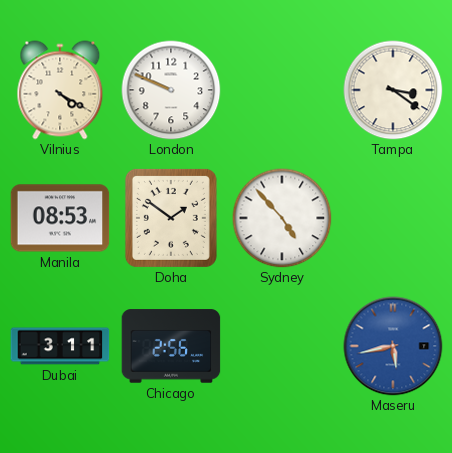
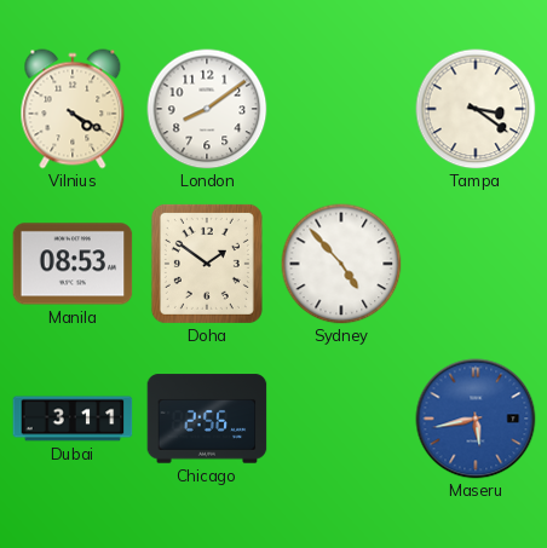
London: 9:49 -> 8:09 (207, 109)
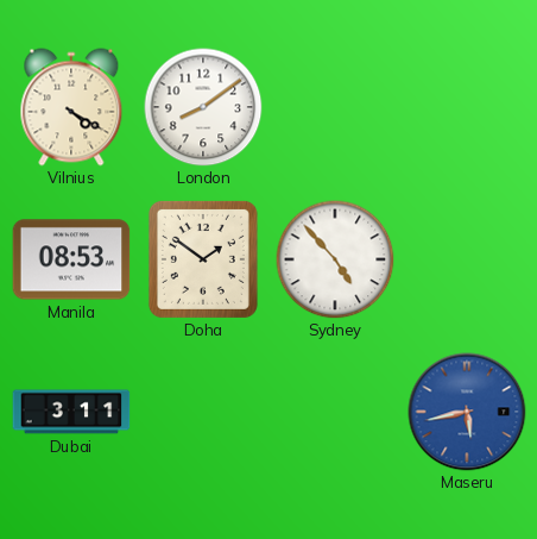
Tampa: 3:21 -> none (476, 109)
Chicago: 2:56 -> none (207, 419)
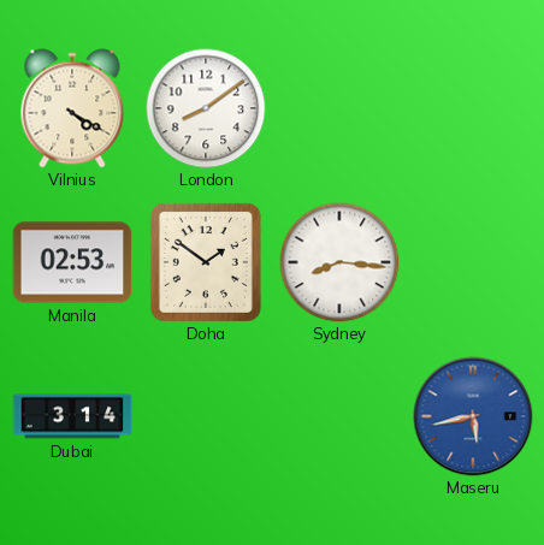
Manila: 08:53 -> 02:53 (72, 262)
Sydney: 4:53 -> 8:16 (339, 262)
Dubai: 3:11 -> 3:14 (72, 416)
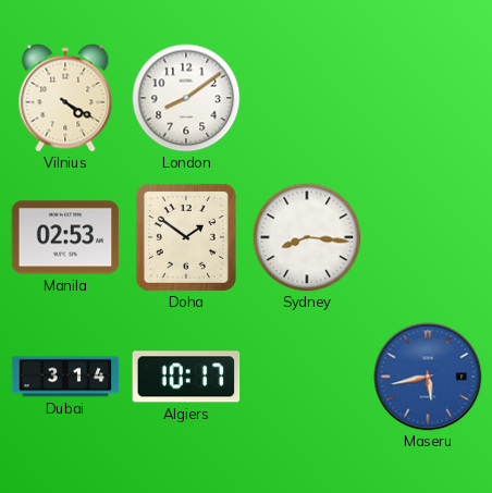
Algiers: none -> 10:17 (186, 377)
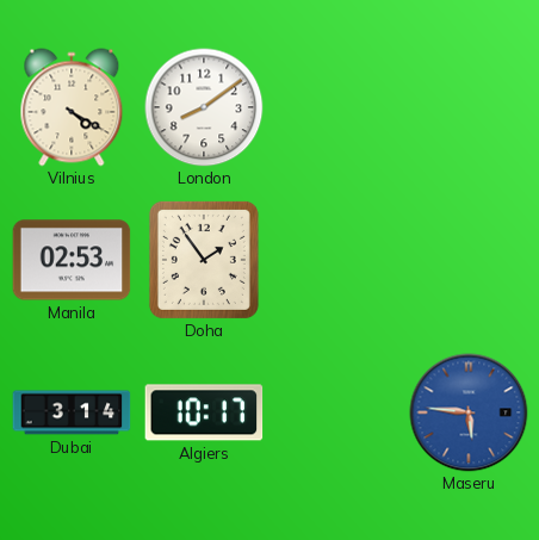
Doha: 1:51 -> 1:54 (204, 260)
Sydney: 8:16 -> none (307, 237)
Maseru: 5:43 -> 5:46 (469, 412)
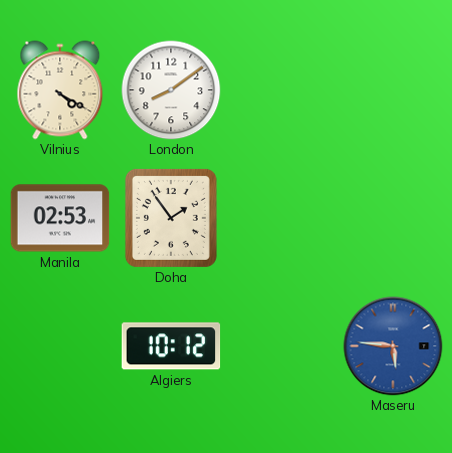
Dubai: 3:14 -> none (72, 412)
Algiers: 10:17 -> 10:12 (171, 346)
